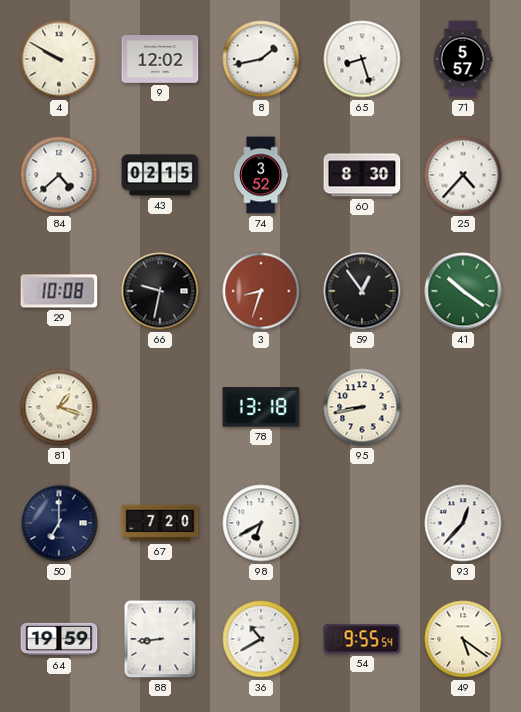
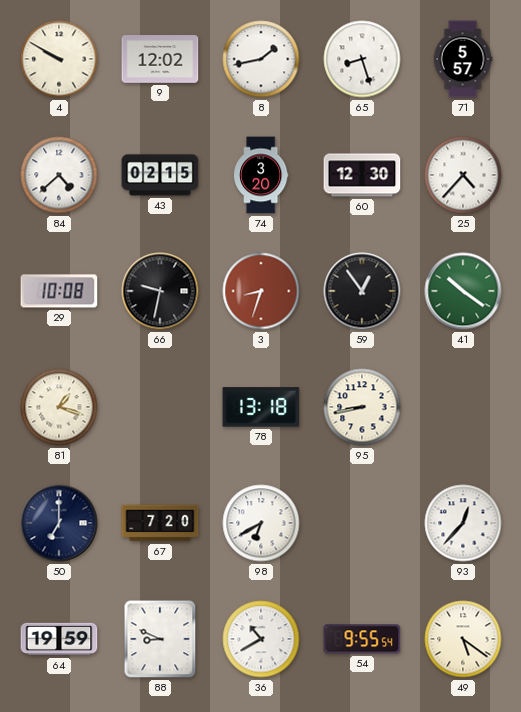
74: 3:52 -> 3:20 (262, 175)
60: 8:30 -> 12:30 (362, 175)
88: 8:44 -> 8:49 (160, 639)
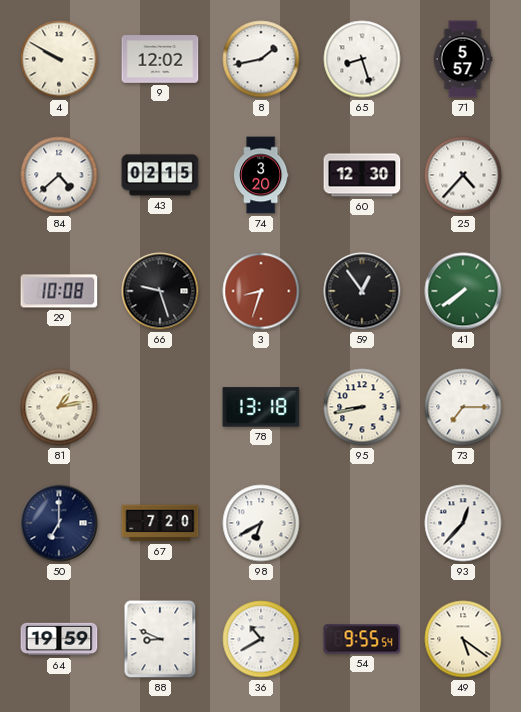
66: 9:32 -> 9:27 (160, 291)
41: 10:21 -> 7:39 (463, 291)
81: 1:18 -> 1:13 (59, 407)
73: none -> 7:15 (463, 407)
